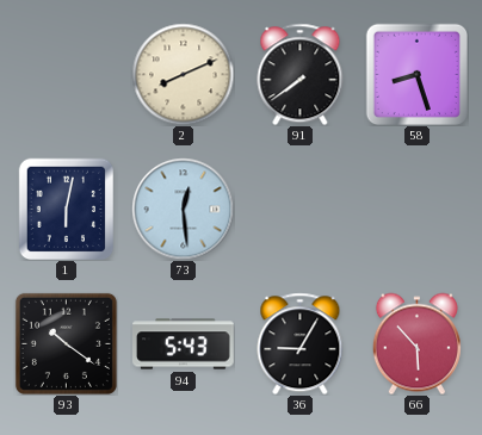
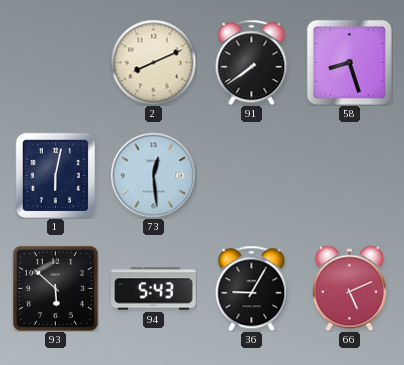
93: 10:21 -> 5:52 (55, 288)
66: 5:53 -> 5:11 (349, 288)
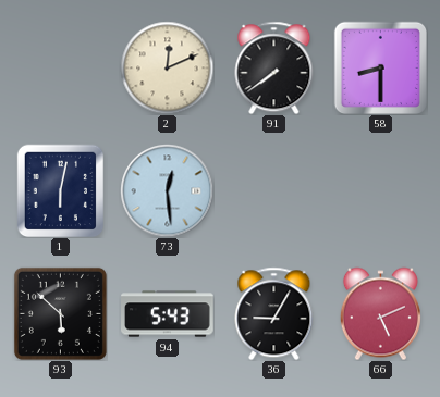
2: 8:11 -> 12:11 (167, 67)
58: 8:27 -> 8:30 (380, 67)
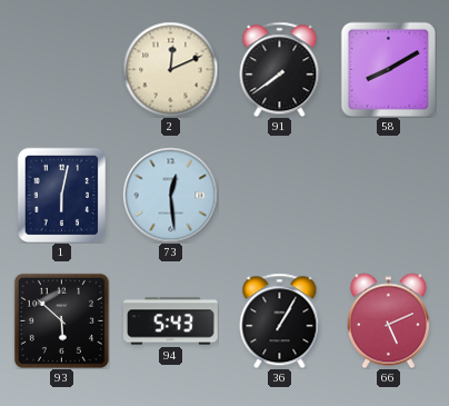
58: 8:30 -> 8:10 (388, 69)
36: 9:05 -> 1:05 (280, 320)
